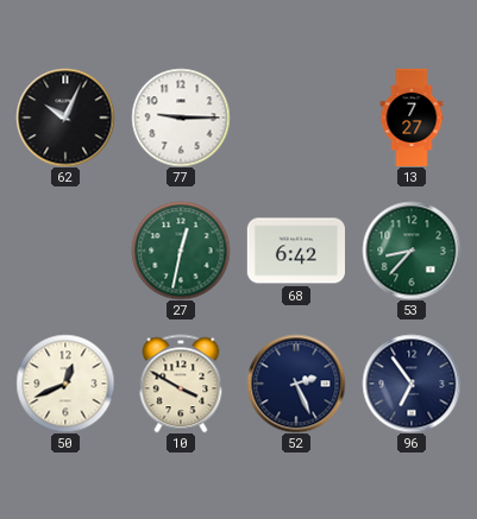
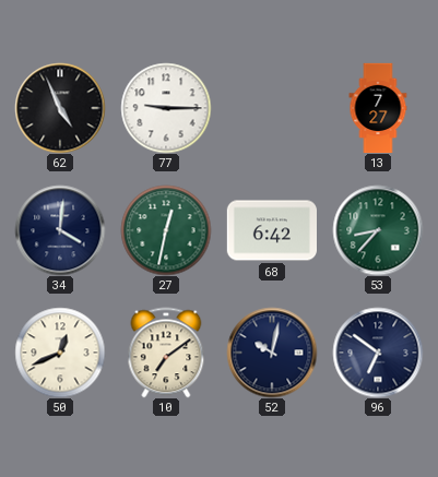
62: 10:04 -> 4:56 (60, 108)
34: none -> 4:01 (60, 230)
10: 3:50 -> 7:09 (166, 353)
52: 2:26 -> 10:02 (272, 353)
96: 6:54 -> 6:51 (378, 353)
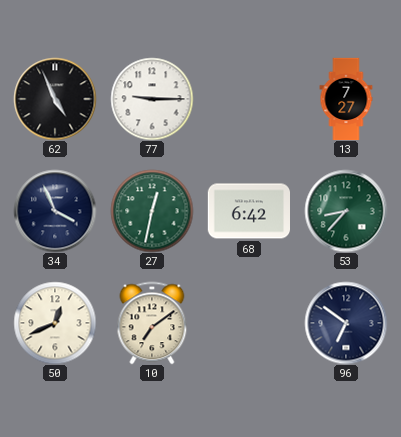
34: 4:01 -> 3:56 (55, 211)
52: 10:02 -> none (272, 353)
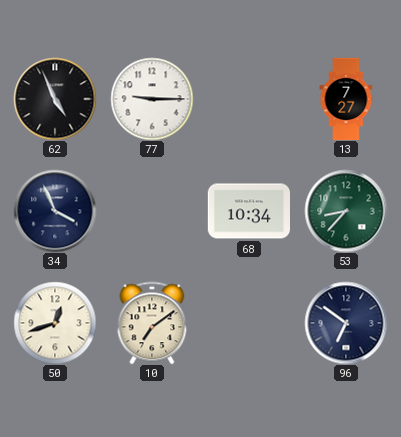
27: 12:32 -> none (152, 211)
68: 6:42 -> 10:34 (248, 211)
50: 12:41 -> 12:42 (55, 323)
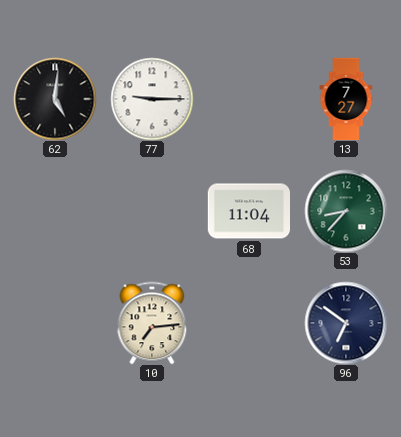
62: 4:56 -> 5:01 (55, 99)
34: 3:56 -> none (55, 211)
68: 10:34 -> 11:04 (248, 211)
50: 12:42 -> none (55, 323)
10: 7:09 -> 7:14 (152, 323)
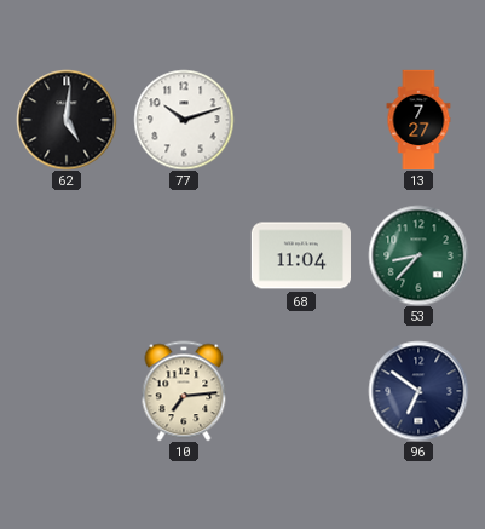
77: 9:15 -> 10:12 (184, 120)
